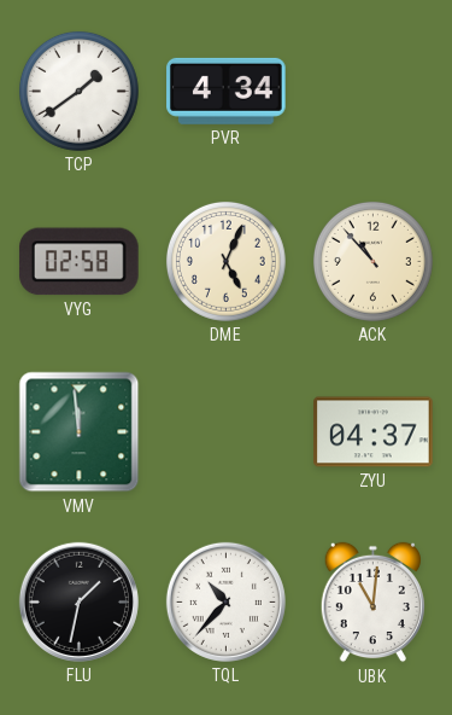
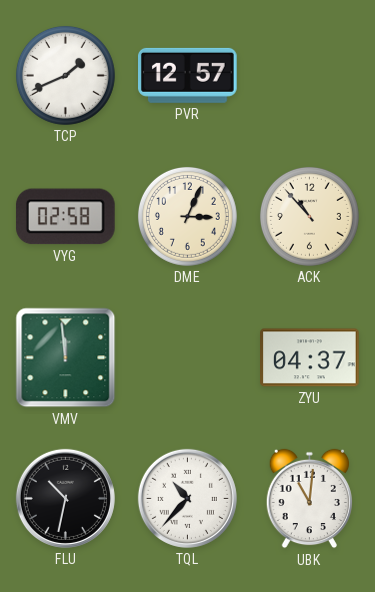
TCP: 1:39 -> 1:41 (65, 75)
PVR: 4:34 -> 12:57 (188, 75)
DME: 5:04 -> 3:04 (187, 216)
FLU: 1:32 -> 10:32 (65, 498)
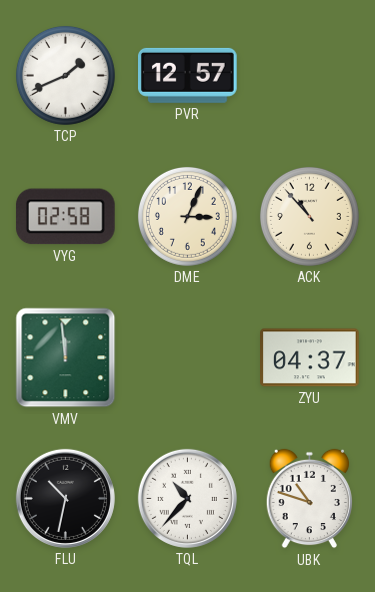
UBK: 11:01 -> 10:48 (309, 499)
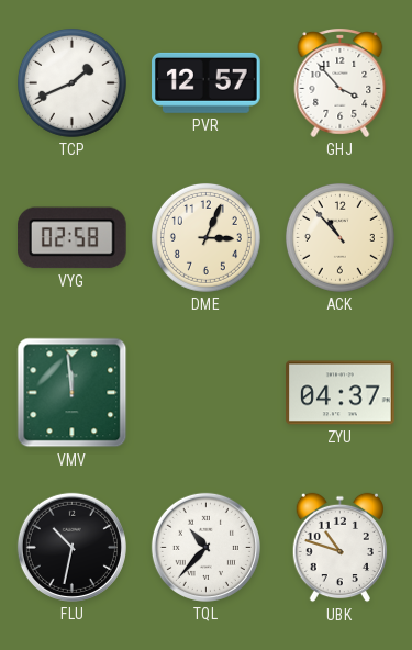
GHJ: none -> 3:53 (341, 82)
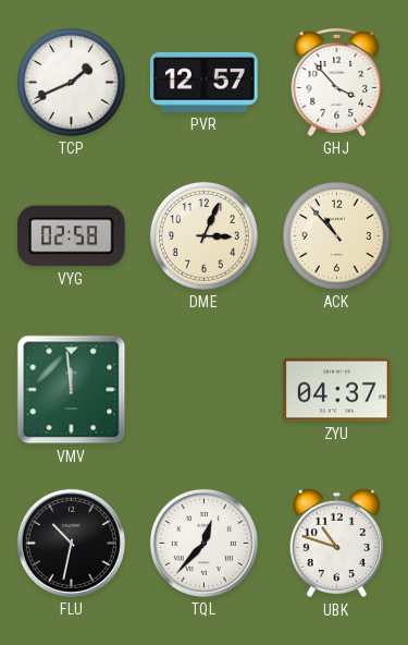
TQL: 10:37 -> 12:37 (203, 543)
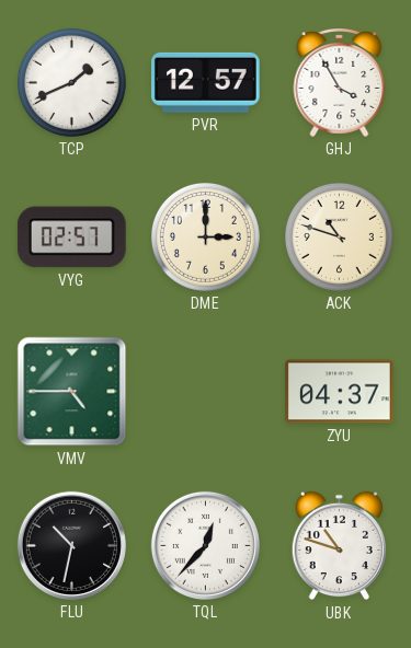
GHJ: 3:53 -> 3:55 (340, 82)
VYG: 02:58 -> 02:57 (71, 238)
DME: 3:04 -> 3:00 (205, 236)
ACK: 10:53 -> 10:48 (339, 236)
VMV: 11:59 -> 4:45 (72, 392)
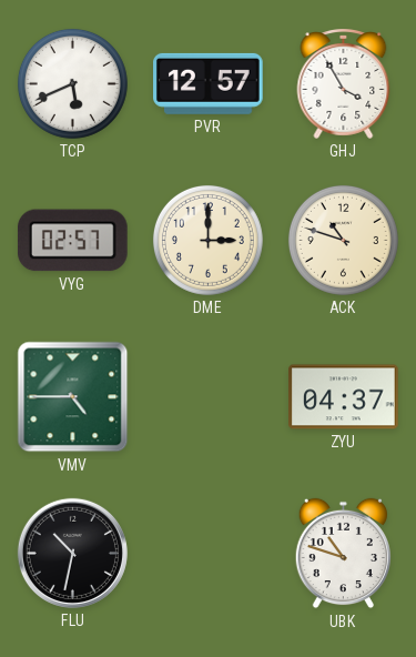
TCP: 1:41 -> 5:41 (72, 83)
TQL: 12:37 -> none (205, 545)
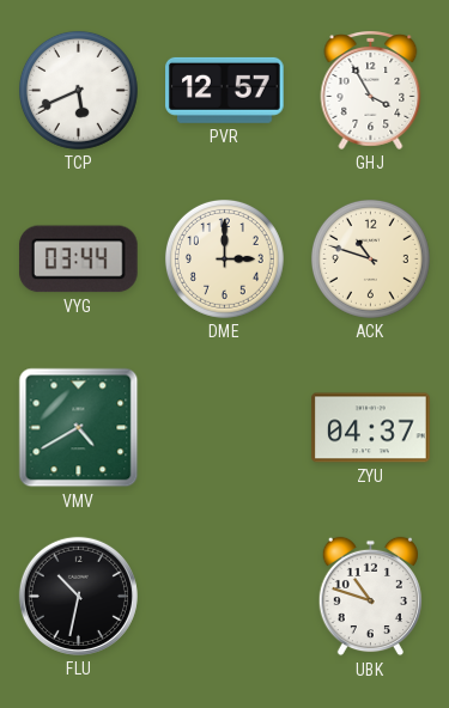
VYG: 02:57 -> 03:44 (78, 260)
VMV: 4:45 -> 4:40 (79, 428)
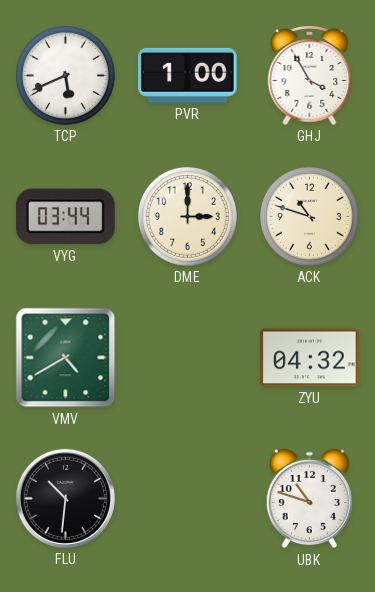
PVR: 12:57 -> 1:00 (188, 75)
ZYU: 04:37 -> 04:32 (310, 358)
FLU: 10:32 -> 10:31 (65, 498)
